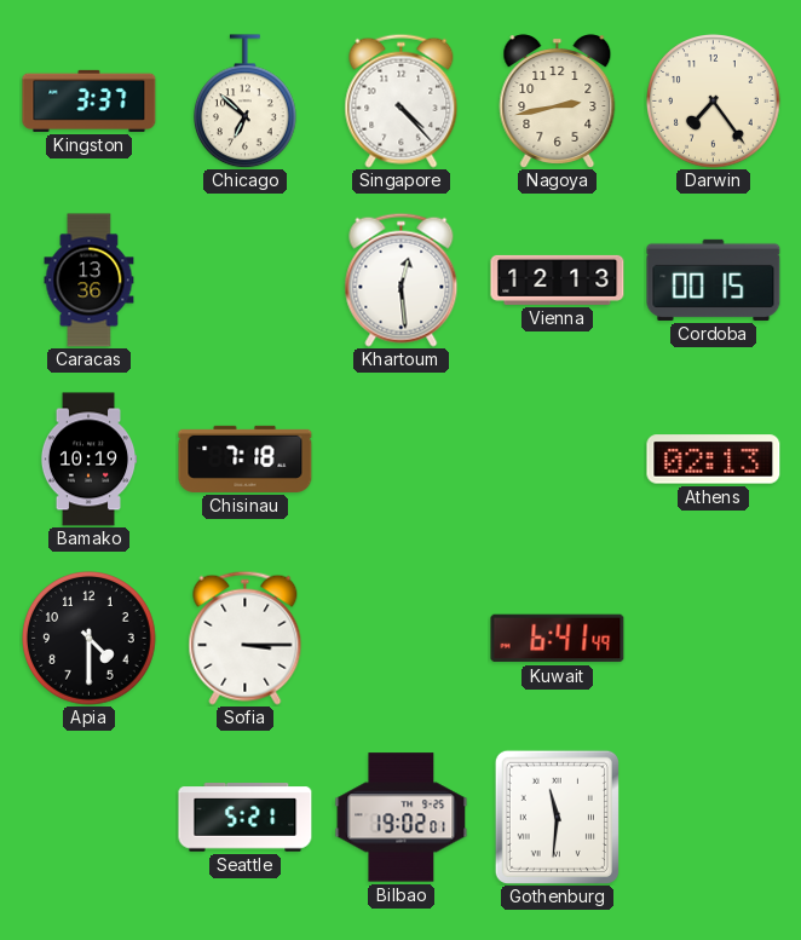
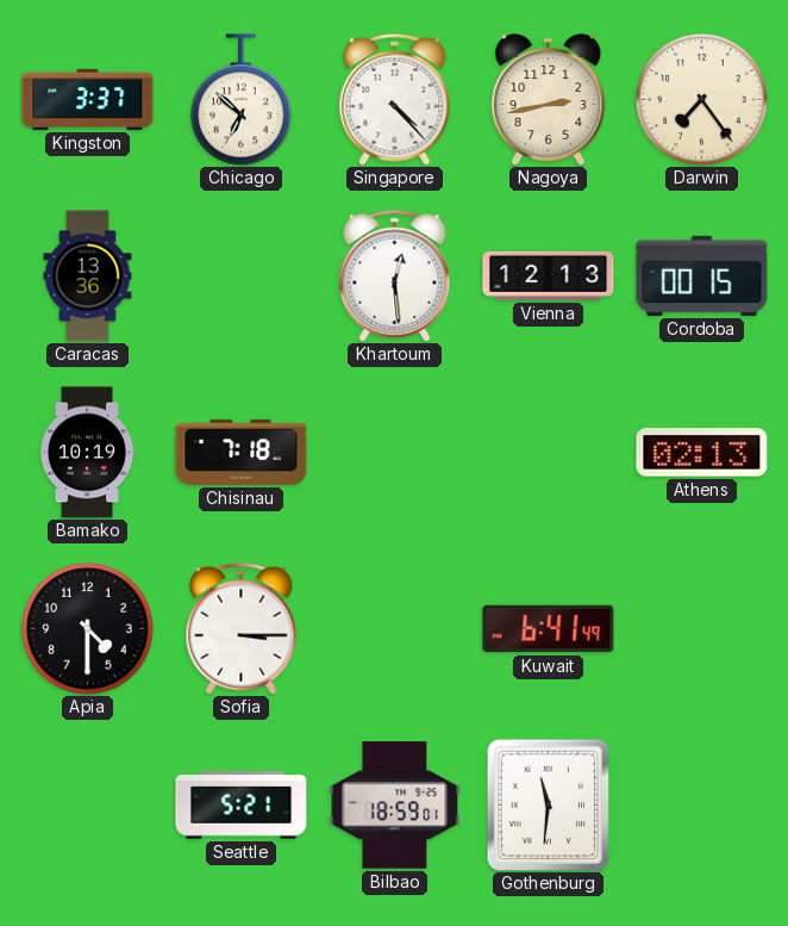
Bilbao: 19:02 -> 18:59 (395, 806)
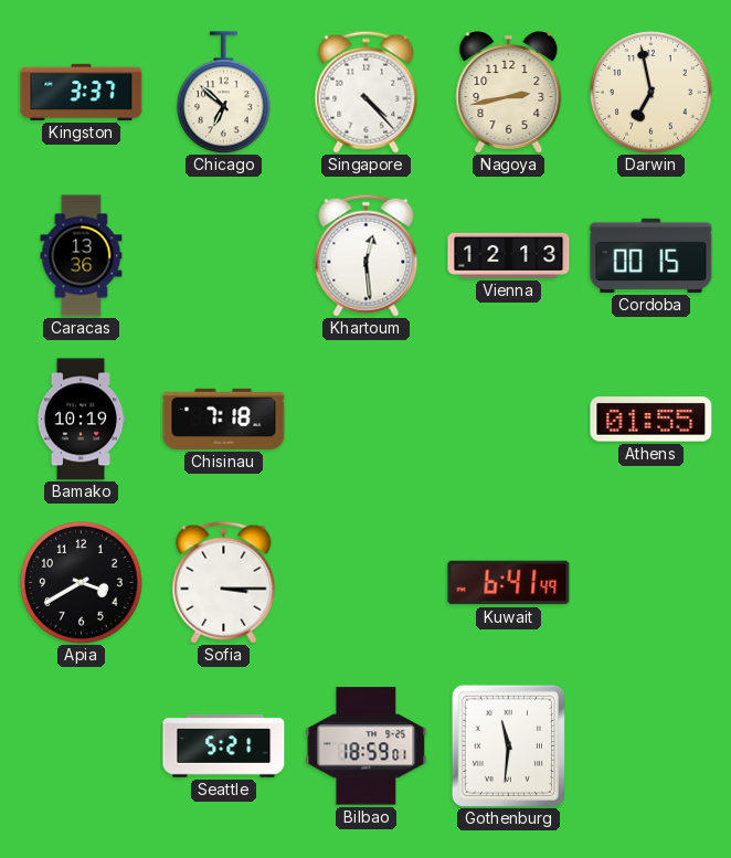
Darwin: 7:24 -> 6:58 (651, 93)
Athens: 02:13 -> 01:55 (651, 420)
Apia: 4:30 -> 3:40 (82, 583)
